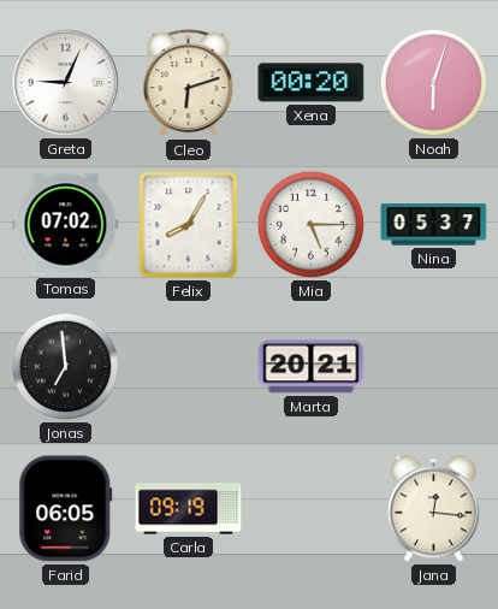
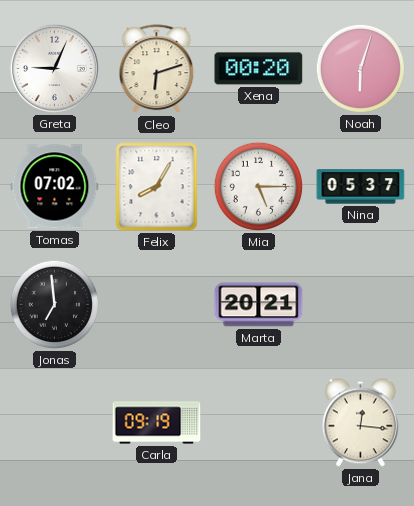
Farid: 06:05 -> none (66, 509)
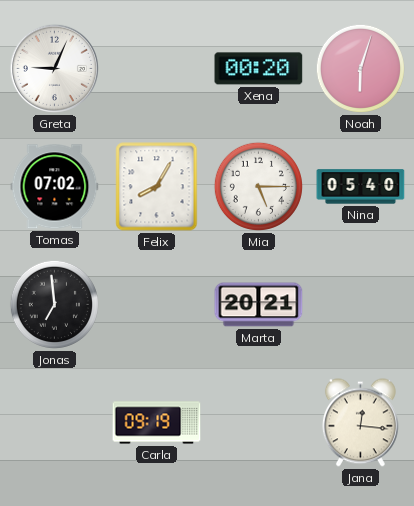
Cleo: 6:12 -> none (157, 69)
Nina: 05:37 -> 05:40 (361, 187)
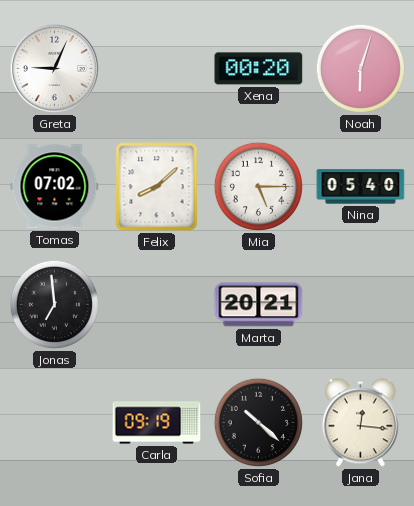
Felix: 8:05 -> 8:08 (157, 187)
Sofia: none -> 10:22 (258, 422)
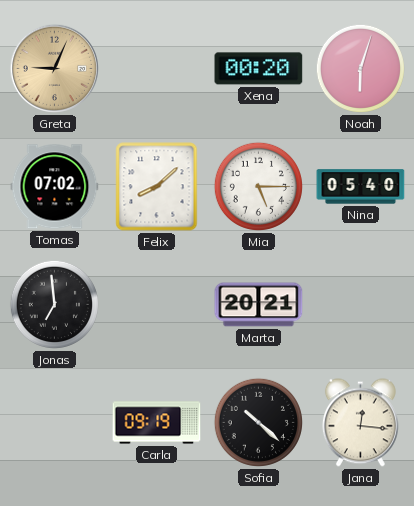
Greta dial: white -> champagne (54, 68)
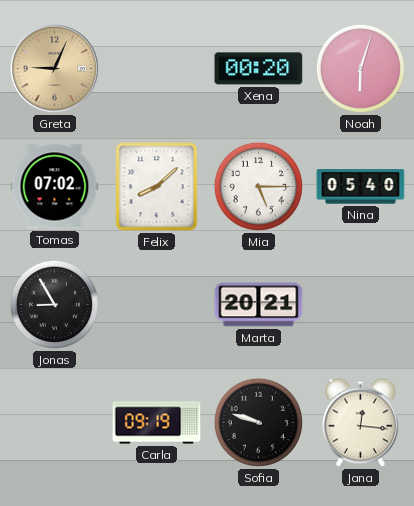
Jonas: 6:59 -> 8:55 (54, 304)
Sofia: 10:22 -> 9:48 (258, 422)
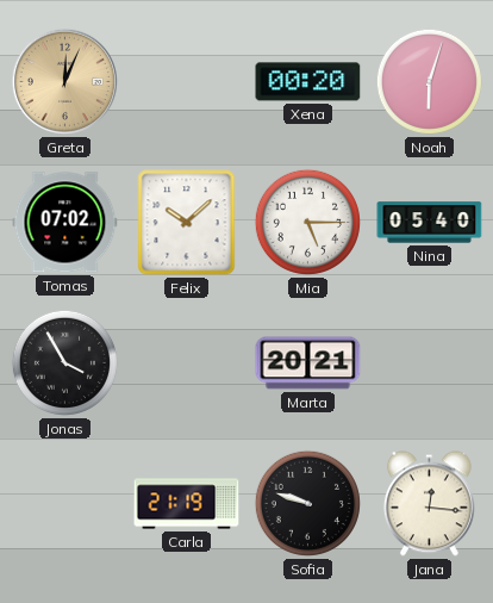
Greta: 9:04 -> 12:04 (64, 81)
Felix: 8:08 -> 10:08 (187, 223)
Jonas: 8:55 -> 3:55 (64, 362)
Carla: 09:19 -> 21:19 (187, 504)
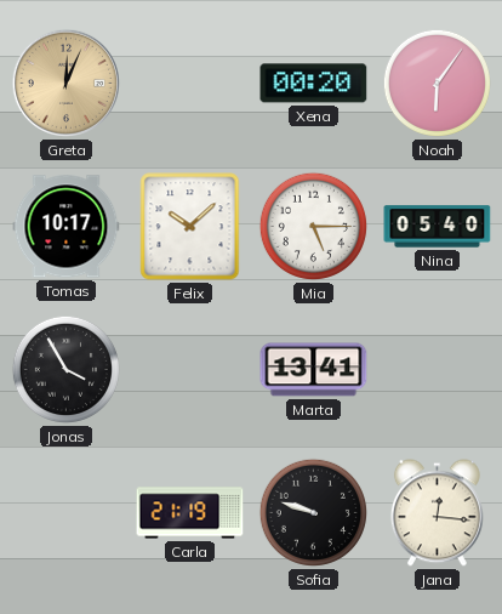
Noah: 6:03 -> 6:06 (437, 83)
Tomas: 07:02 -> 10:17 (67, 227)
Marta: 20:21 -> 13:41 (314, 370)
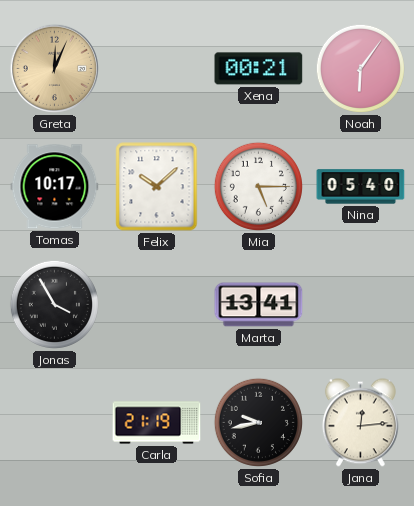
Xena: 00:20 -> 00:21 (259, 69)
Sofia: 9:48 -> 9:43 (258, 422)
Jana: 12:16 -> 12:14 (360, 423)
